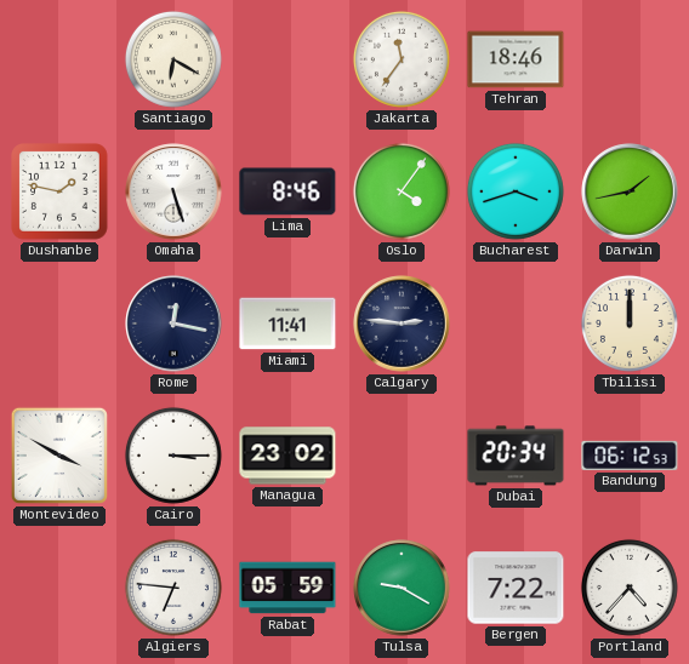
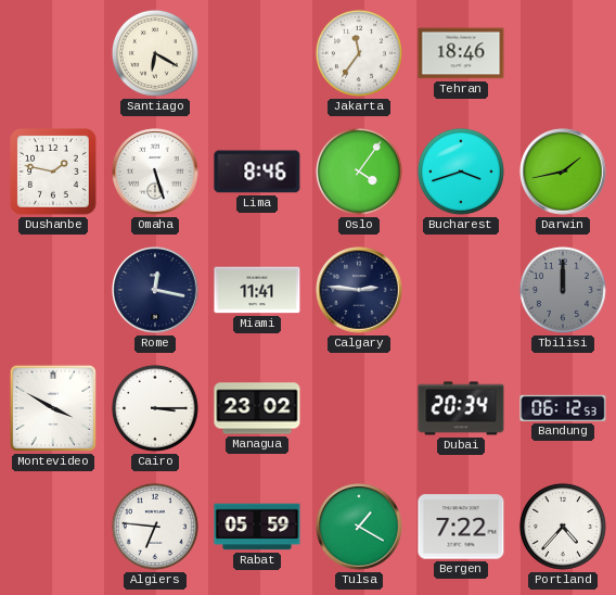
Tbilisi dial: cream -> grey (563, 290)
Tulsa: 9:20 -> 1:20 (359, 527)
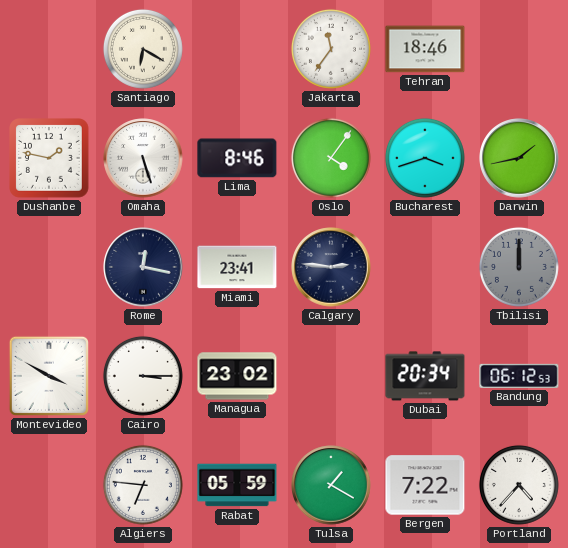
Miami: 11:41 -> 23:41 (237, 267)
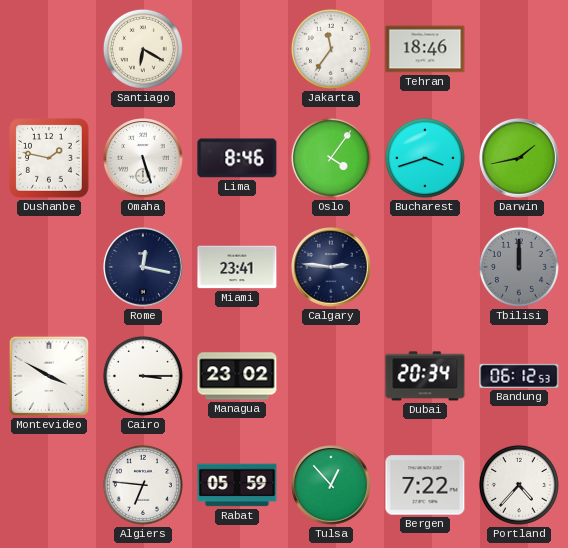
Tulsa: 1:20 -> 12:53 (331, 485)
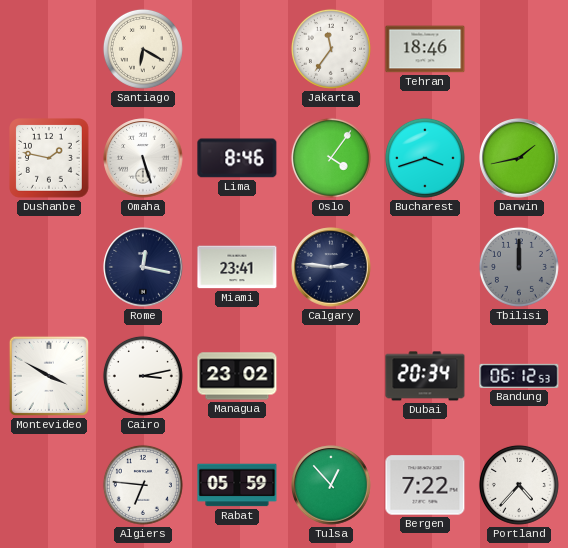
Cairo: 3:15 -> 3:13 (143, 376)
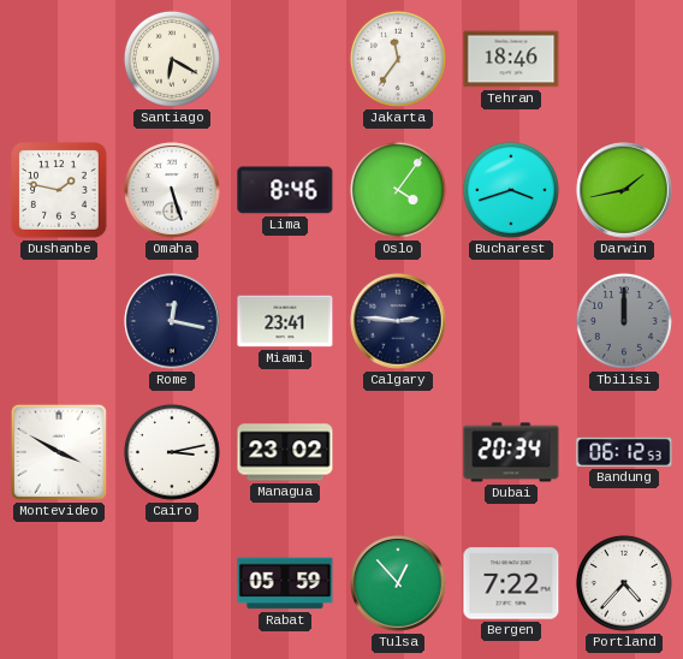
Algiers: 6:46 -> none (143, 485)
